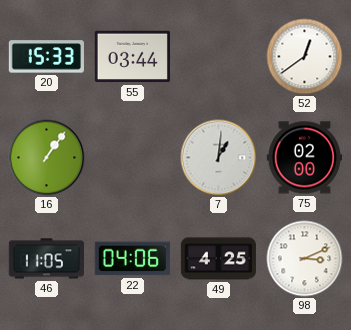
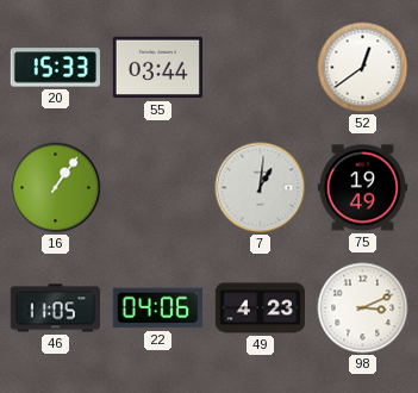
75: 02:00 -> 19:49 (362, 188)
49: 4:25 -> 4:23 (260, 308)
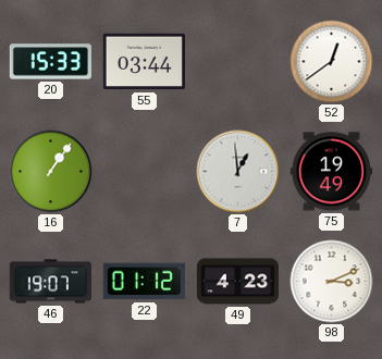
7: 1:01 -> 12:59 (238, 172)
46: 11:05 -> 19:07 (50, 282)
22: 04:06 -> 01:12 (144, 282)
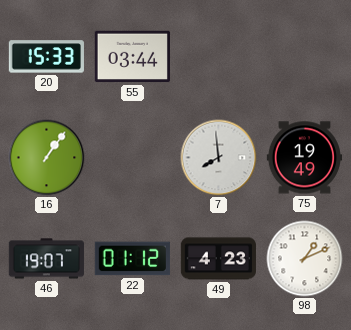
52: 12:39 -> none (332, 62)
7: 12:59 -> 7:59 (219, 158)
98: 3:11 -> 1:11 (305, 259)
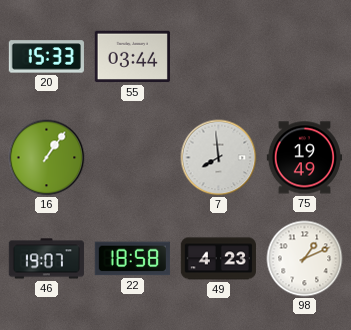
22: 01:12 -> 18:58 (132, 259)
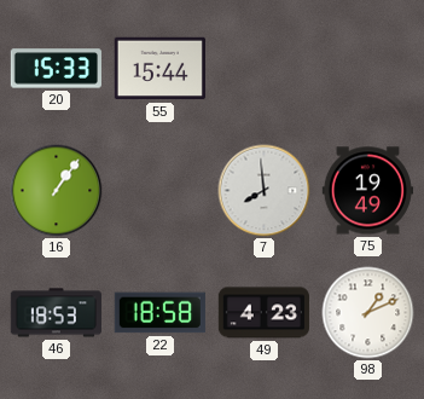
55: 03:44 -> 15:44 (159, 69)
46: 19:07 -> 18:53 (56, 313)
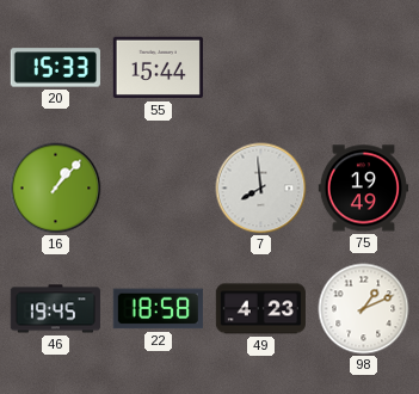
16: 1:06 -> 1:07 (56, 189)
46: 18:53 -> 19:45 (55, 309)
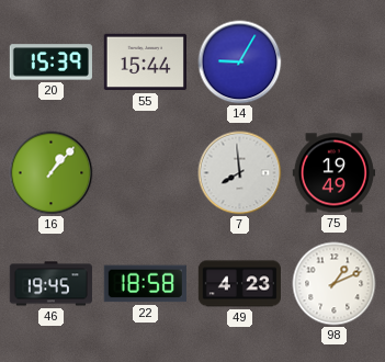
20: 15:33 -> 15:39 (50, 63)
14: none -> 9:05 (240, 63)
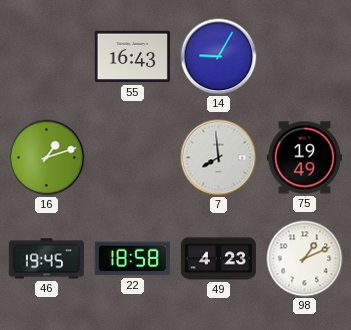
20: 15:39 -> none (50, 63)
55: 15:44 -> 16:43 (132, 57)
16: 1:07 -> 1:12 (47, 158)
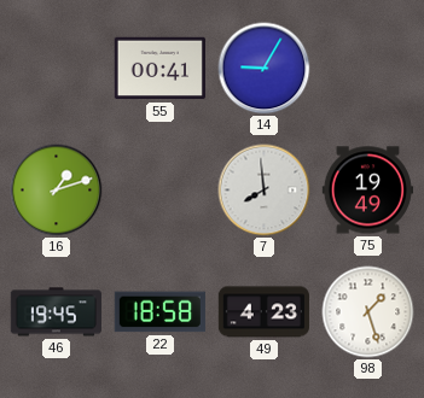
55: 16:43 -> 00:41 (159, 69)
98: 1:11 -> 1:27 (368, 312)
